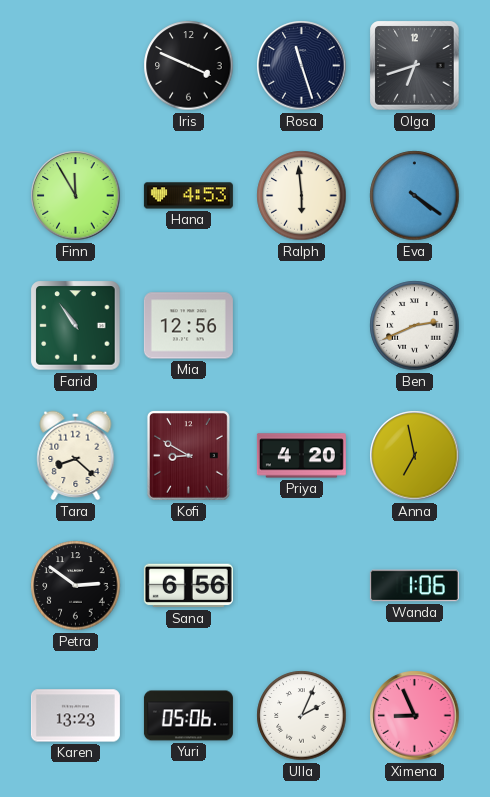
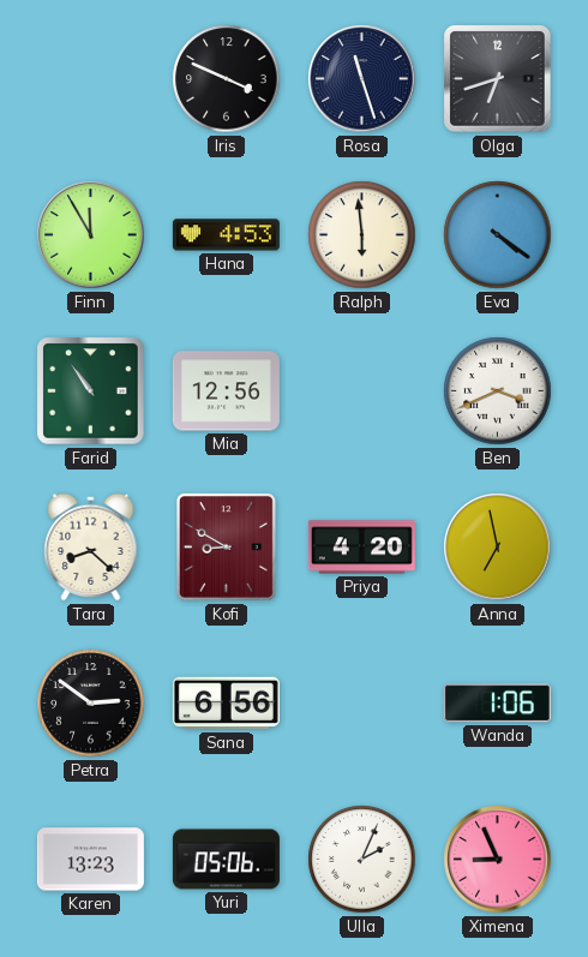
Ben: 2:41 -> 3:41 (498, 391)
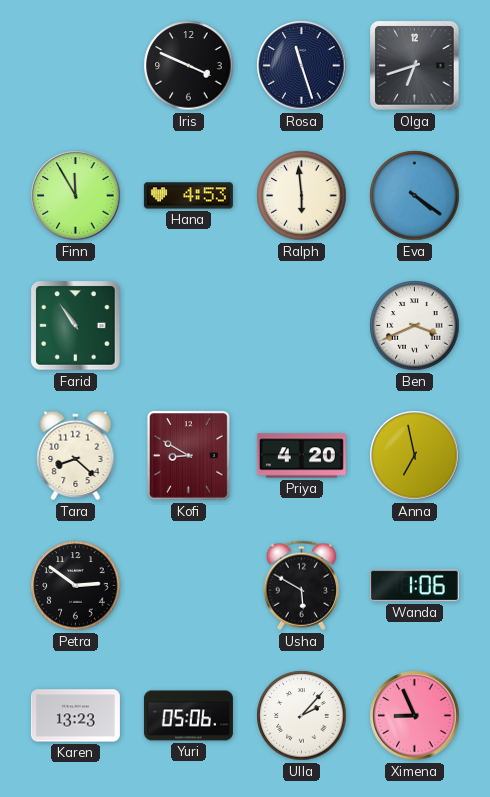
Mia: 12:56 -> none (226, 391)
Sana: 6:56 -> none (226, 704)
Usha: none -> 5:50 (301, 586)
Ulla: 2:04 -> 2:07 (302, 716)
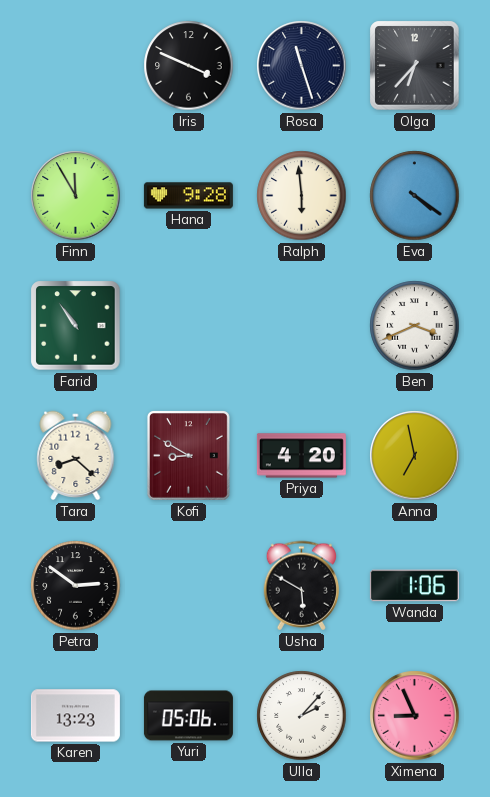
Olga: 6:42 -> 6:37 (415, 66)
Hana: 4:53 -> 9:28 (188, 196)
